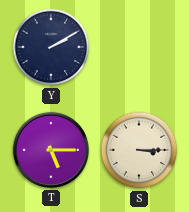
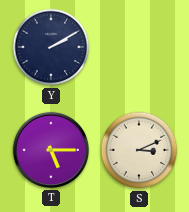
S: 3:15 -> 3:11 (139, 150)
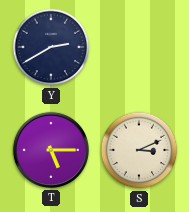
Y: 2:10 -> 2:40 (51, 47)
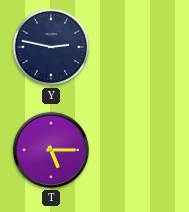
Y: 2:40 -> 2:47 (51, 47)
S: 3:11 -> none (139, 150)
